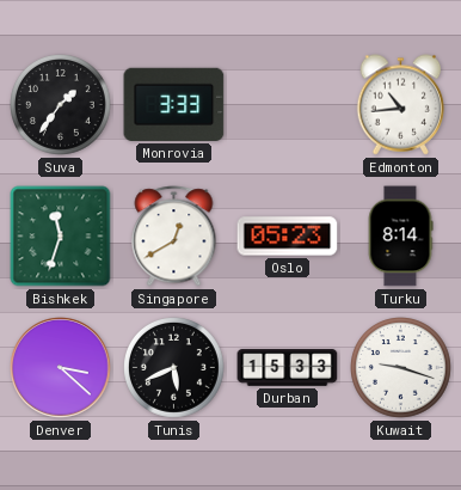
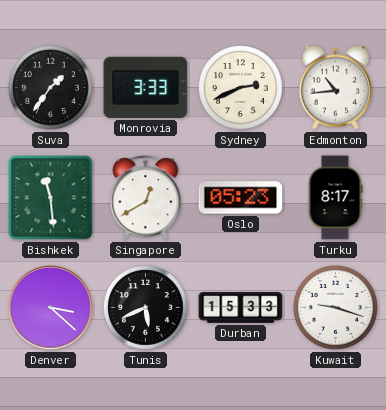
Sydney: none -> 2:41 (241, 88)
Bishkek: 11:33 -> 11:29 (51, 198)
Turku: 8:14 -> 8:17 (335, 198)
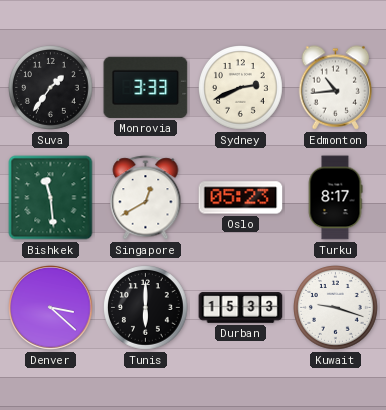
Tunis: 5:41 -> 6:00 (146, 308)
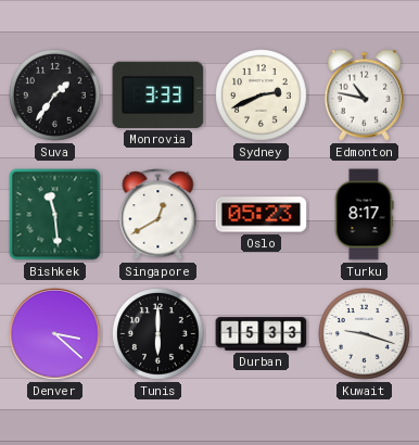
Edmonton: 10:44 -> 10:47 (365, 96)
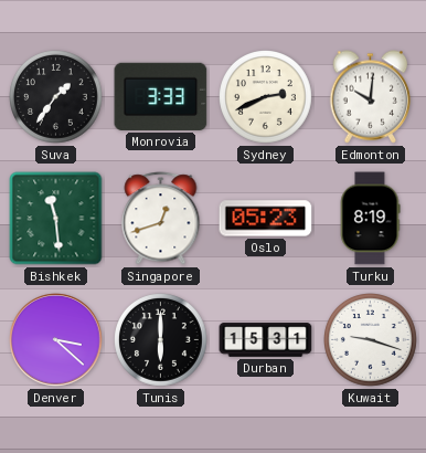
Edmonton: 10:47 -> 10:01 (371, 97)
Singapore: 12:40 -> 12:42 (161, 219)
Turku: 8:17 -> 8:19 (370, 219)
Durban: 15:33 -> 15:31 (266, 340)
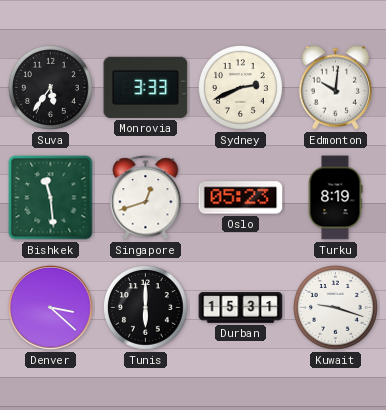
Suva: 1:36 -> 5:36 (51, 88)
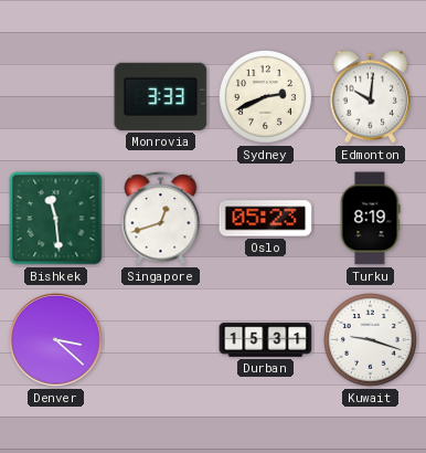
Suva: 5:36 -> none (51, 88)
Tunis: 6:00 -> none (146, 308)
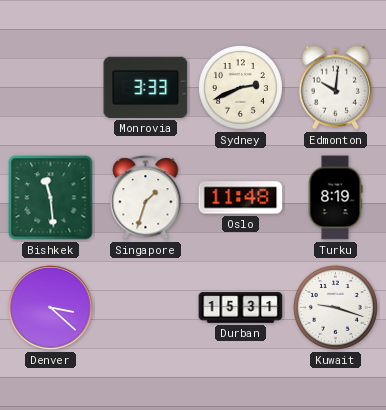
Singapore: 12:42 -> 1:33 (146, 198)
Oslo: 05:23 -> 11:48 (241, 198)
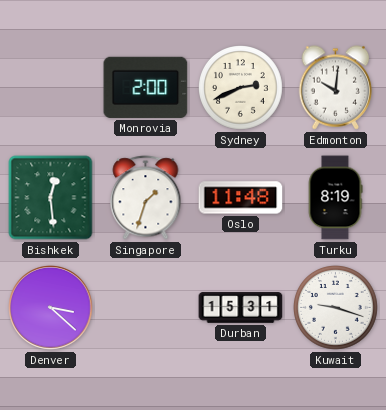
Monrovia: 3:33 -> 2:00 (146, 87)
Bishkek: 11:29 -> 12:29 (51, 198)
